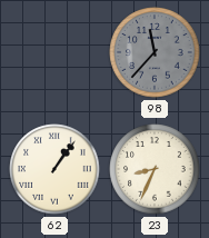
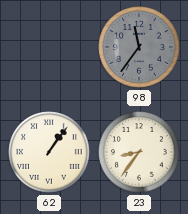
98: 11:37 -> 11:36 (139, 47)
23: 8:34 -> 8:36 (139, 152)
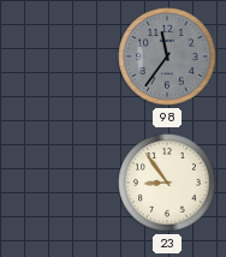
62: 1:06 -> none (49, 152)
23: 8:36 -> 8:54 (167, 183)
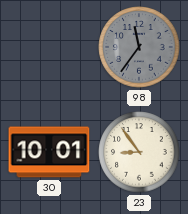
30: none -> 10:01 (49, 152)
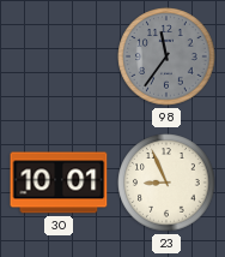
23: 8:54 -> 8:56 (166, 183)
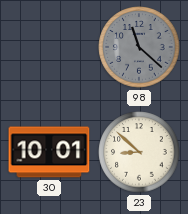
98: 11:36 -> 11:22 (139, 47)
23: 8:56 -> 8:52 (139, 152)
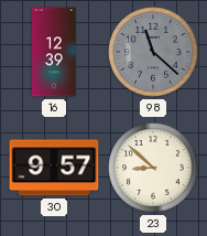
16: none -> 12:39 (54, 52)
30: 10:01 -> 9:57 (54, 168)
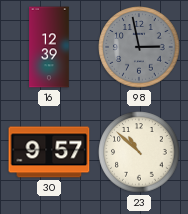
98: 11:22 -> 2:58 (139, 47)
23: 8:52 -> 10:52 (139, 152)
